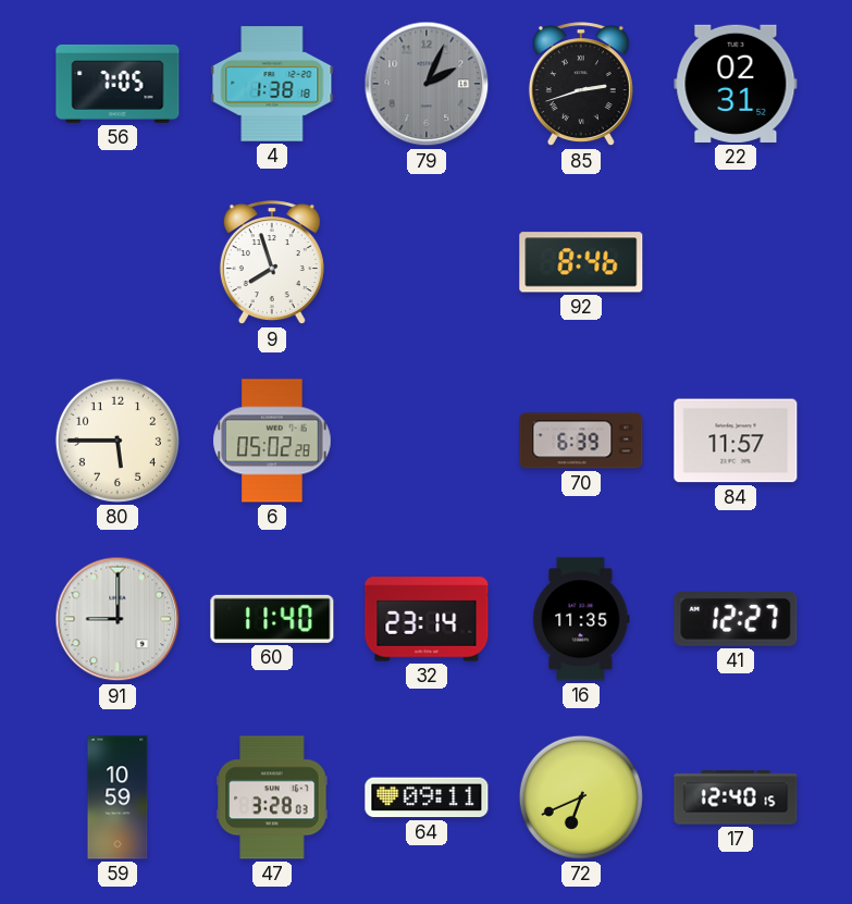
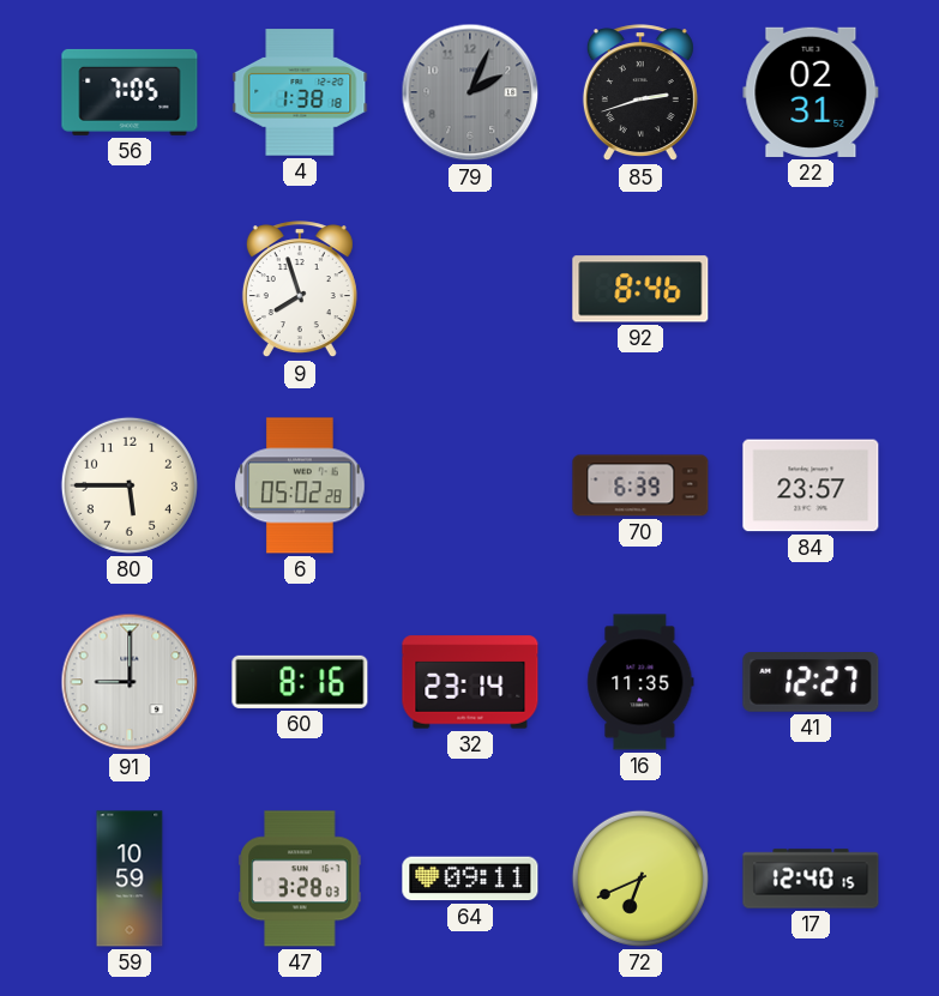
84: 11:57 -> 23:57 (811, 485)
60: 11:40 -> 8:16 (300, 682)
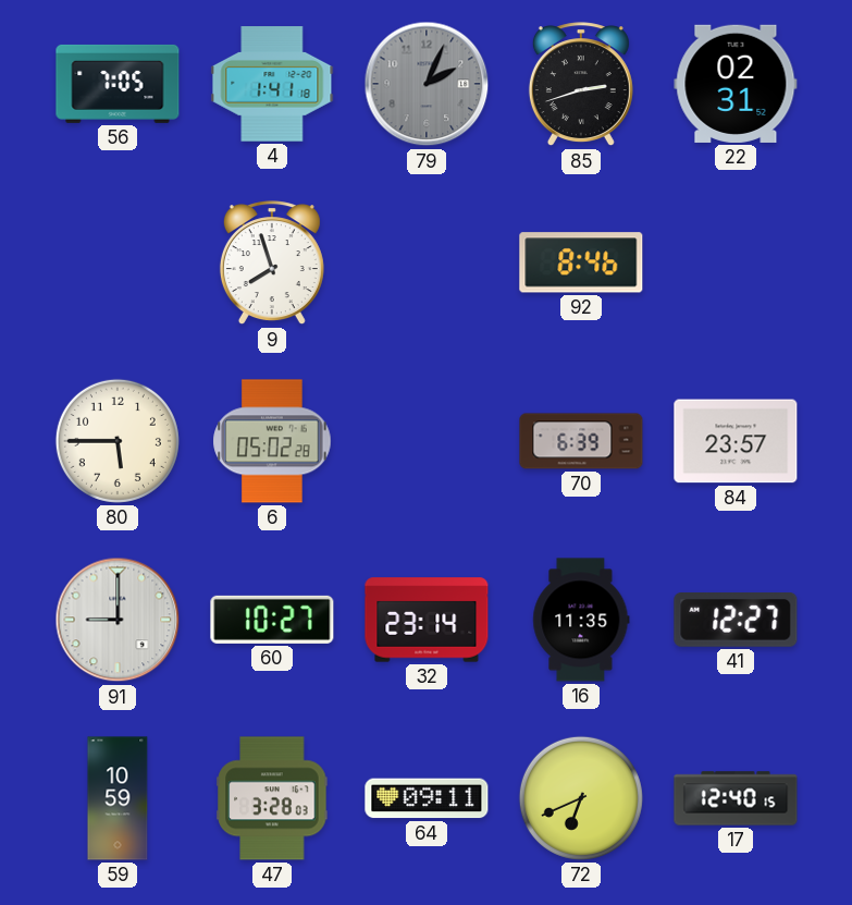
4: 1:38 -> 1:41 (272, 84)
60: 8:16 -> 10:27 (272, 620)
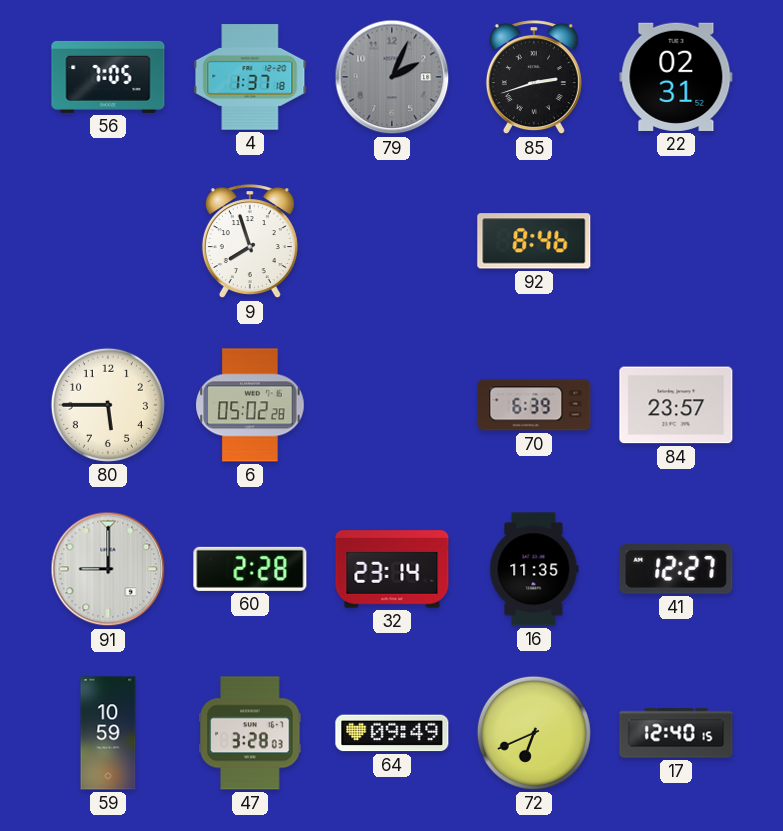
4: 1:41 -> 1:37 (250, 77)
60: 10:27 -> 2:28 (250, 569)
64: 09:11 -> 09:49 (392, 733)
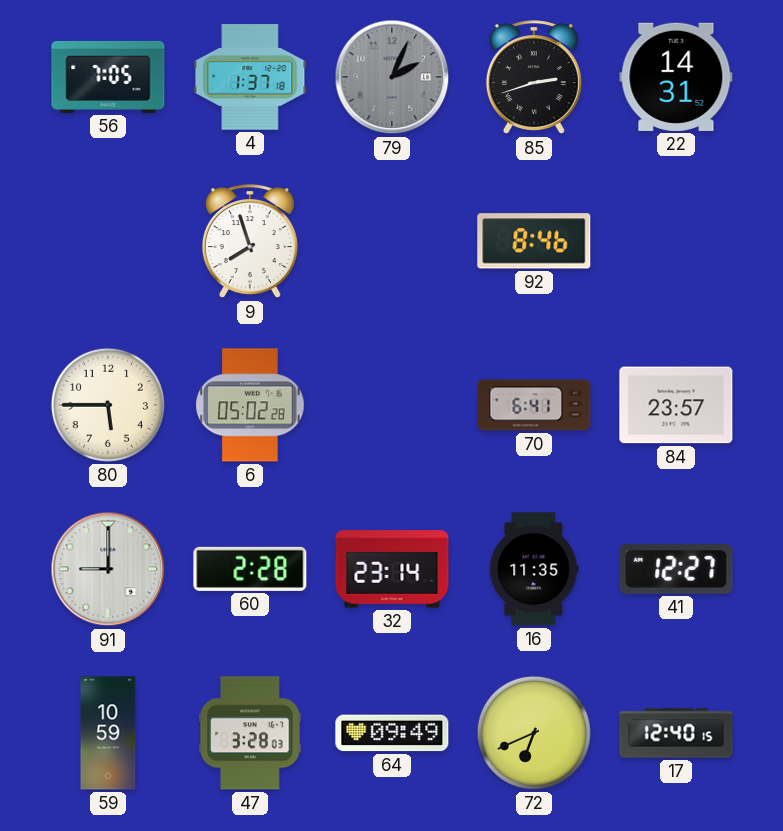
22: 02:31 -> 14:31 (676, 77)
70: 6:39 -> 6:41 (534, 405)
